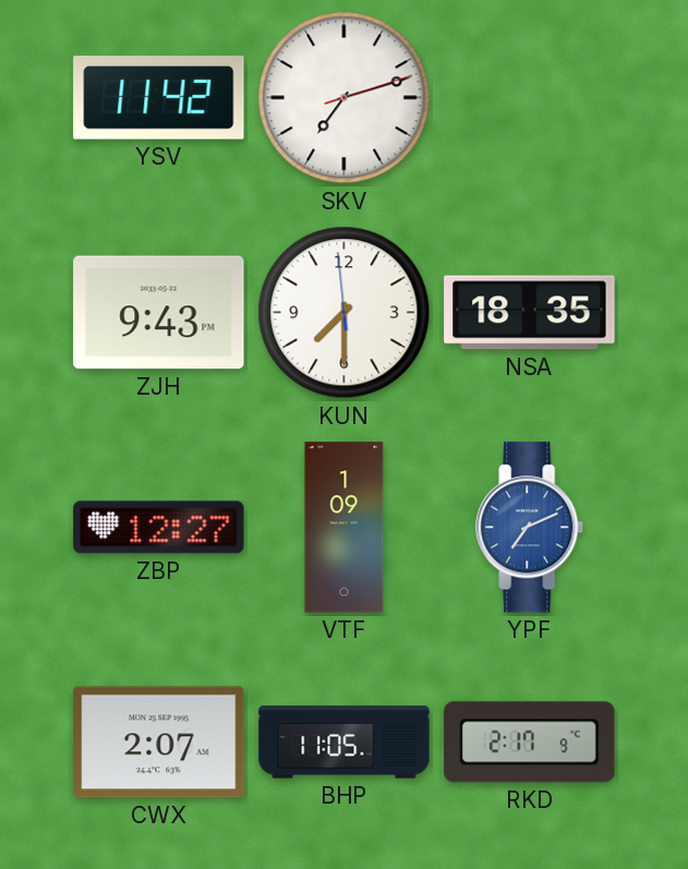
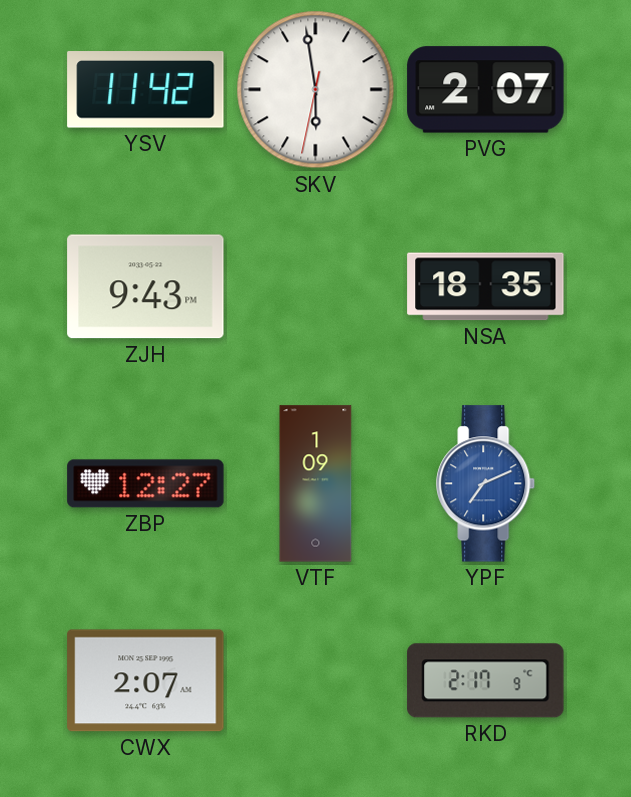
SKV: 7:12 -> 5:58 (316, 90)
PVG: none -> 2:07 (486, 90)
KUN: 7:29 -> none (345, 313)
BHP: 11:05 -> none (345, 743)
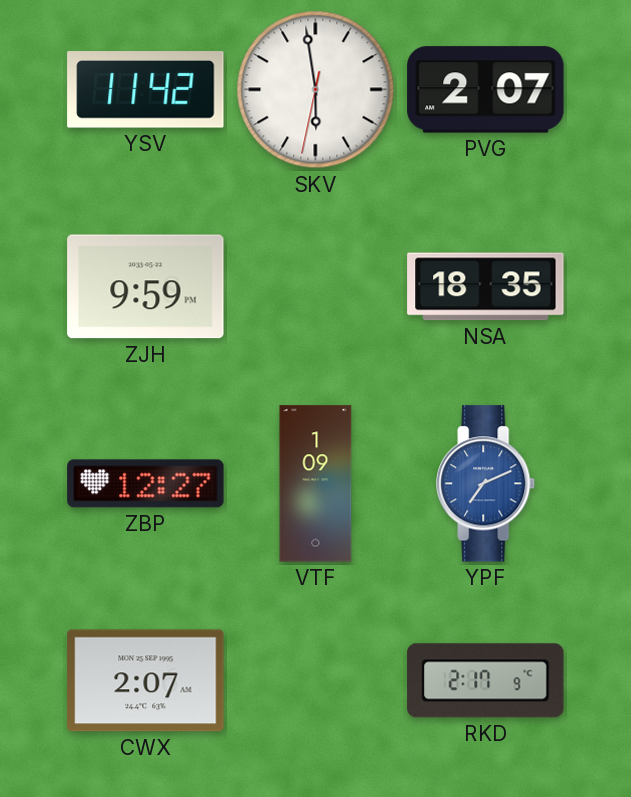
ZJH: 9:43 -> 9:59 (146, 287)
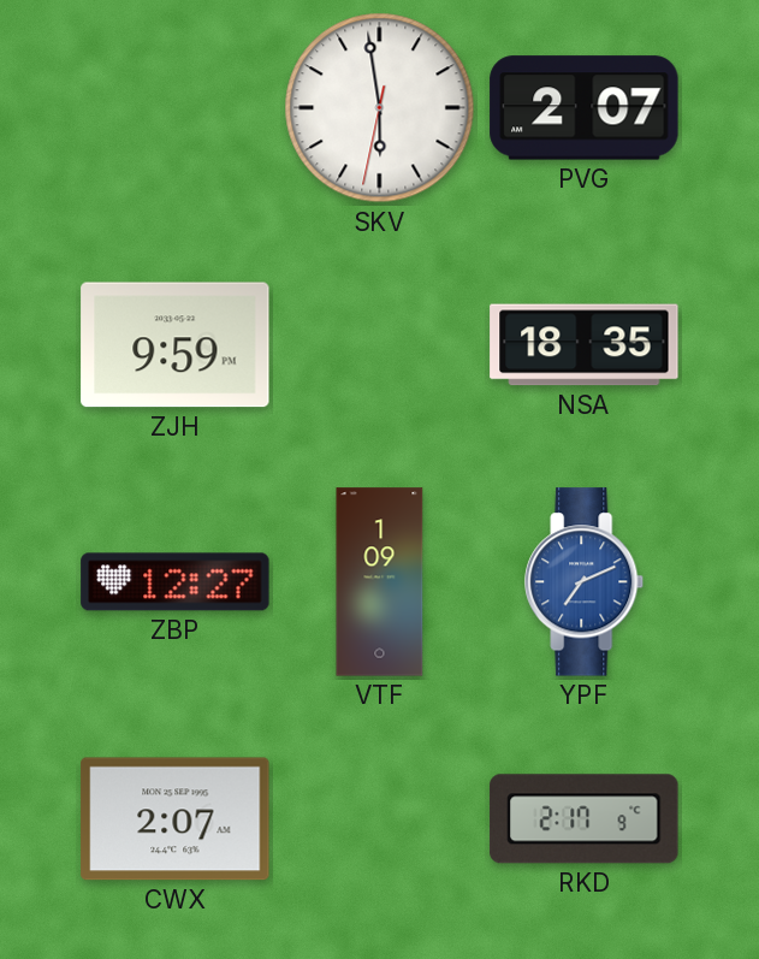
YSV: 11:42 -> none (146, 90)
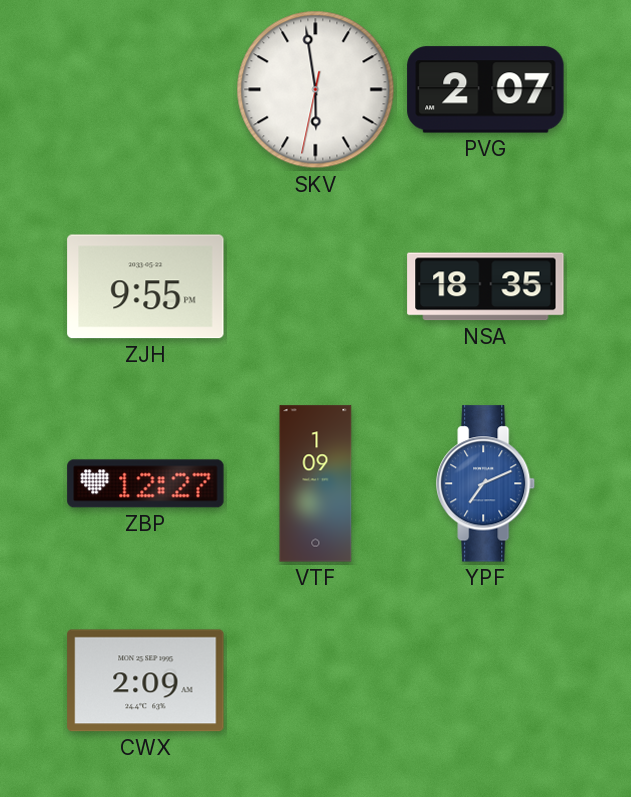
ZJH: 9:59 -> 9:55 (146, 287)
CWX: 2:07 -> 2:09 (146, 681)
RKD: 2:17 -> none (585, 819)
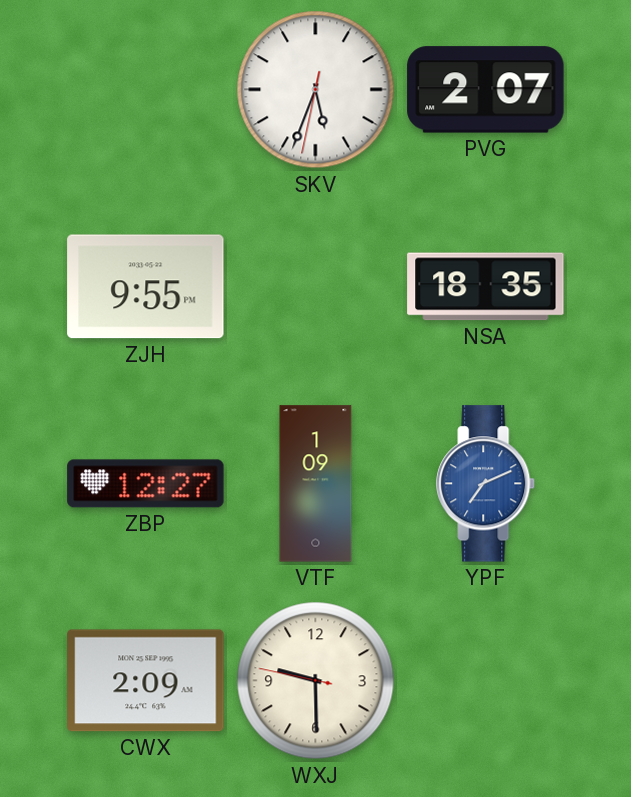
SKV: 5:58 -> 5:33 (316, 90)
WXJ: none -> 9:29 (316, 681)
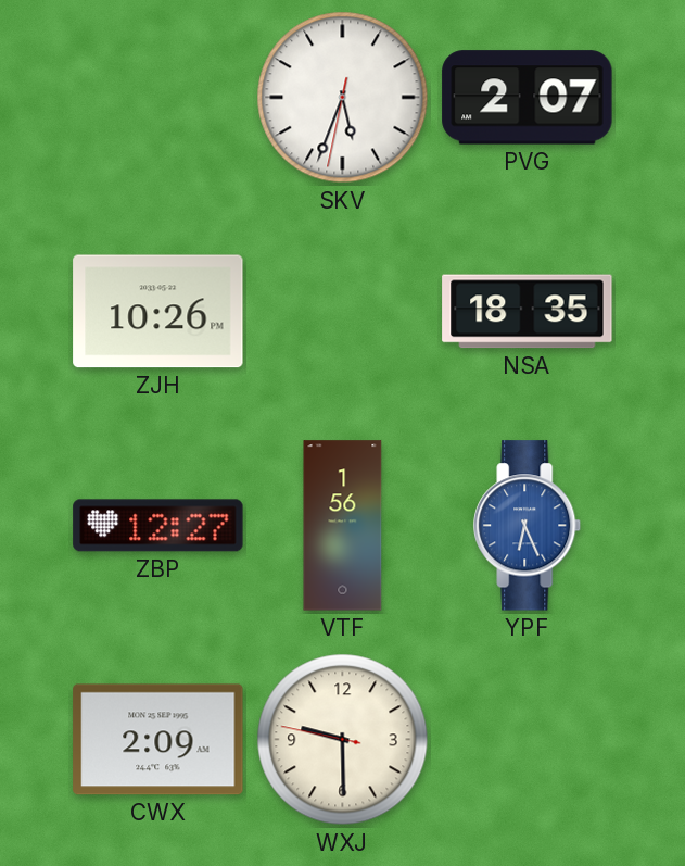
ZJH: 9:55 -> 10:26 (158, 312)
VTF: 1:09 -> 1:56 (343, 526)
YPF: 7:11 -> 6:26 (528, 526)
